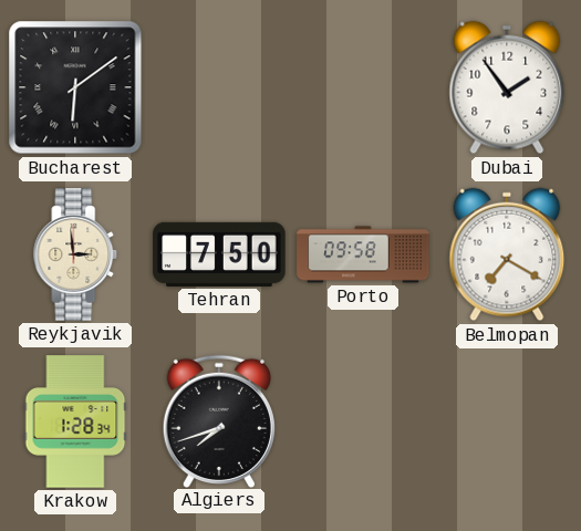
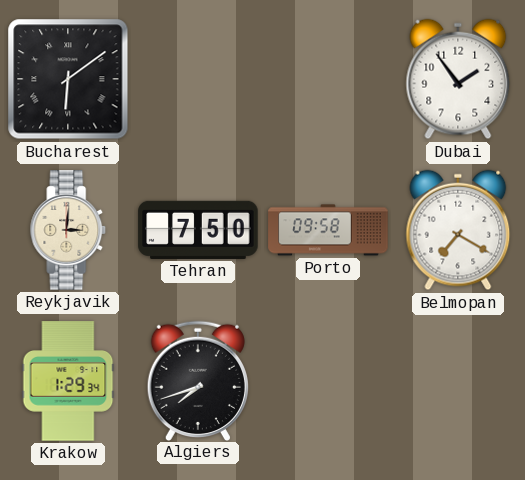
Reykjavik: 2:59 -> 3:01 (68, 230)
Krakow: 1:28 -> 1:29 (68, 381)
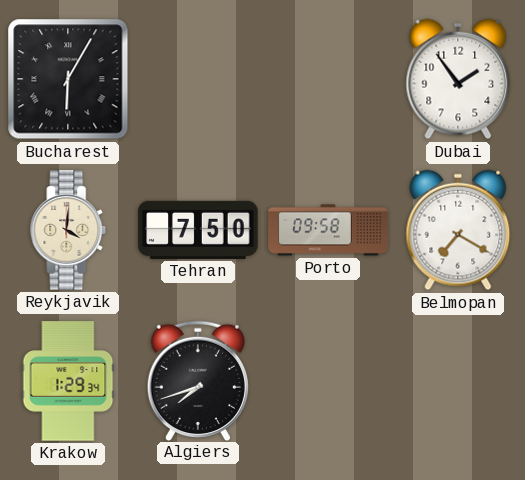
Bucharest: 6:09 -> 6:05 (68, 79)
Reykjavik: 3:01 -> 4:01 (68, 230)
